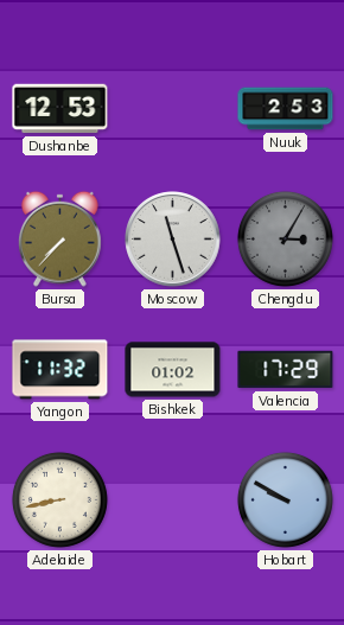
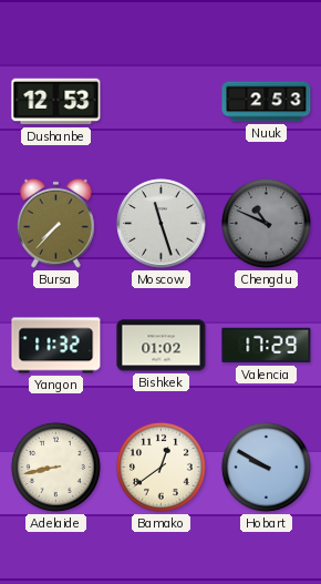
Chengdu: 3:05 -> 10:49 (266, 223)
Bamako: none -> 12:39 (161, 467)
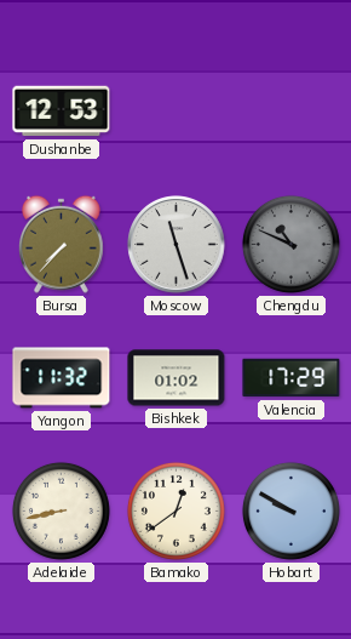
Nuuk: 2:53 -> none (267, 102)
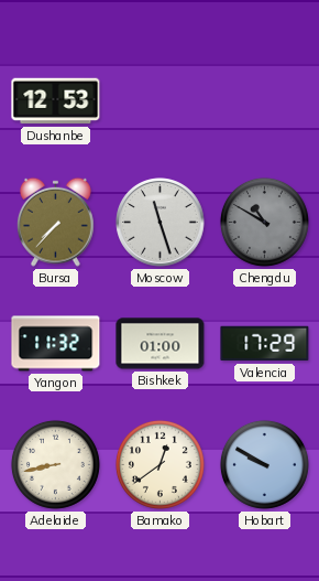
Chengdu: 10:49 -> 10:50 (264, 222)
Bishkek: 01:02 -> 01:00 (161, 344)
